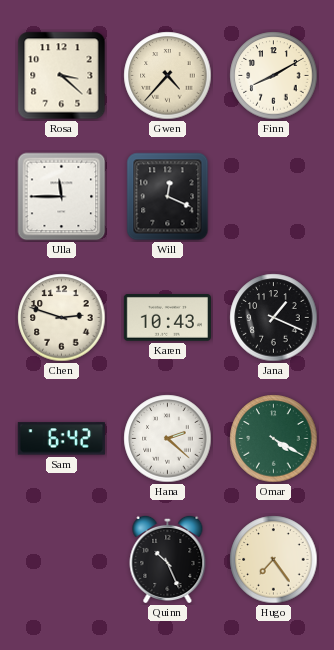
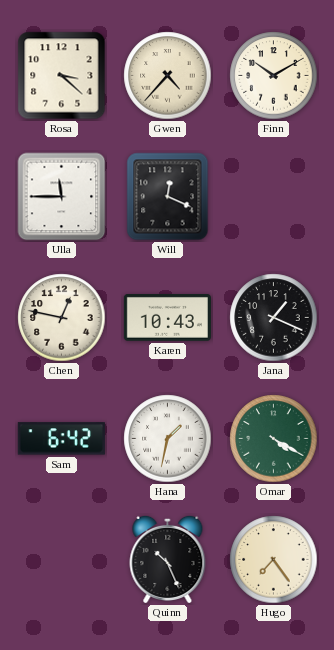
Finn: 8:10 -> 10:10 (274, 76)
Chen: 2:48 -> 12:47 (62, 318)
Hana: 2:22 -> 1:32 (168, 439)
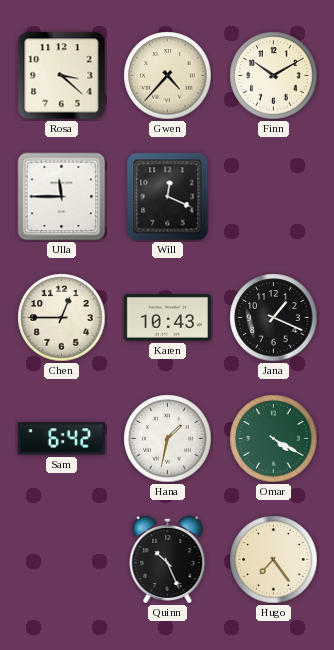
Chen: 12:47 -> 12:45 (62, 318)
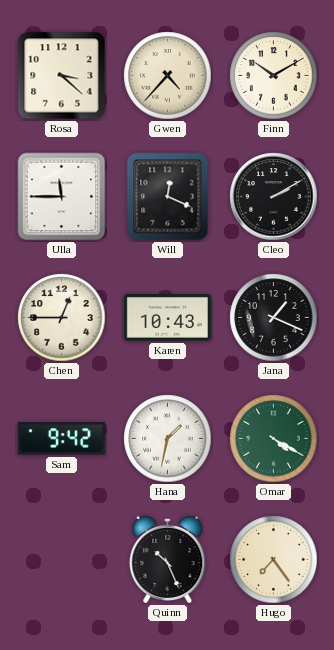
Cleo: none -> 2:10 (274, 197)
Sam: 6:42 -> 9:42 (61, 439)
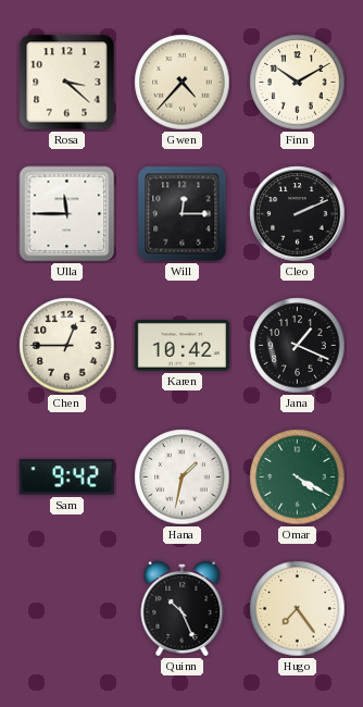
Will: 12:19 -> 12:15 (183, 214)
Cleo: 2:10 -> 2:11 (298, 214)
Karen: 10:43 -> 10:42 (181, 346)
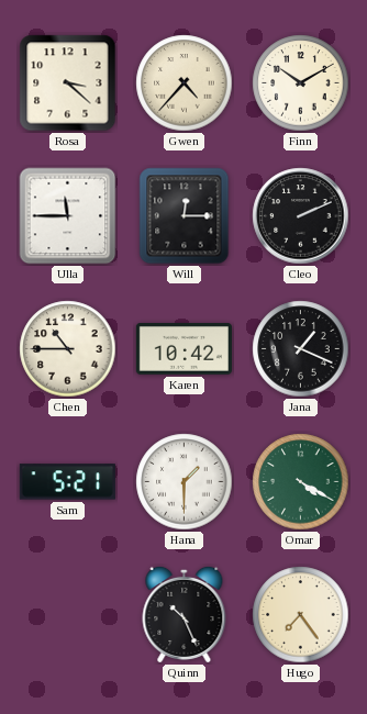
Chen: 12:45 -> 10:45 (68, 349)
Sam: 9:42 -> 5:21 (67, 482)
Hana: 1:32 -> 1:30 (185, 482)
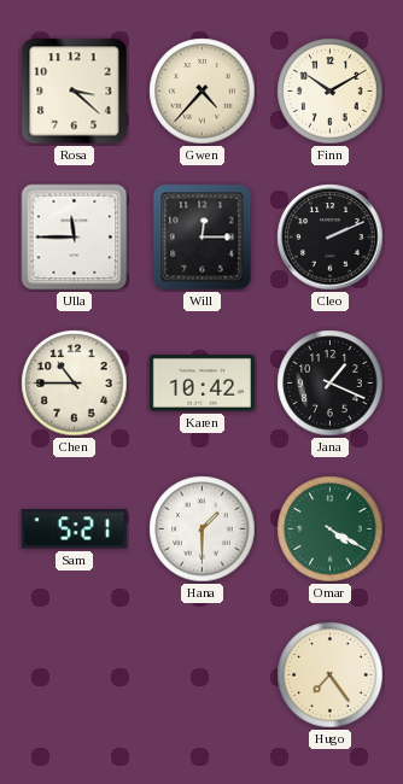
Quinn: 10:26 -> none (185, 614)
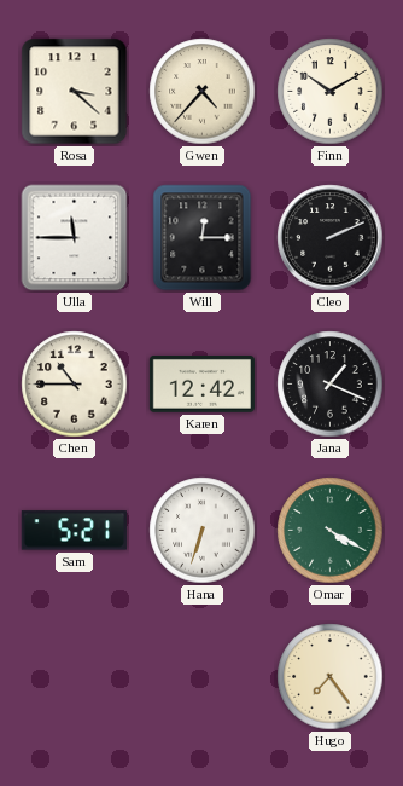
Karen: 10:42 -> 12:42 (201, 385)
Hana: 1:30 -> 6:33 (203, 531)
